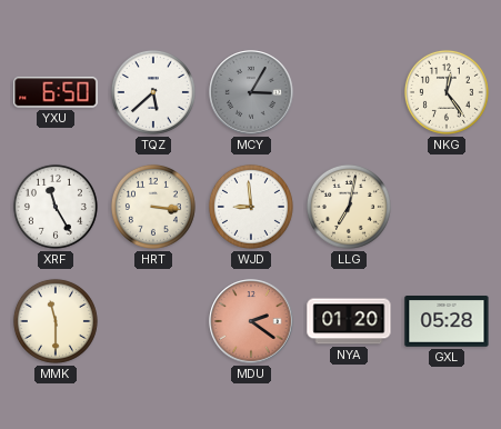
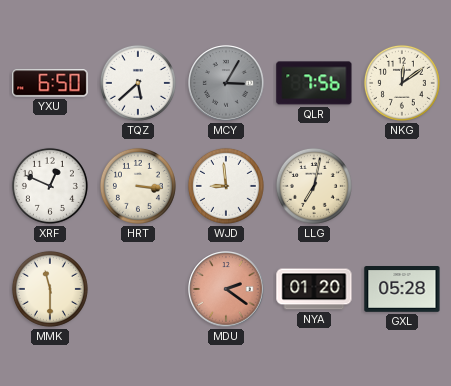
QLR: none -> 7:56 (314, 83)
NKG: 12:24 -> 12:09 (402, 83)
XRF: 11:25 -> 12:49 (50, 186)
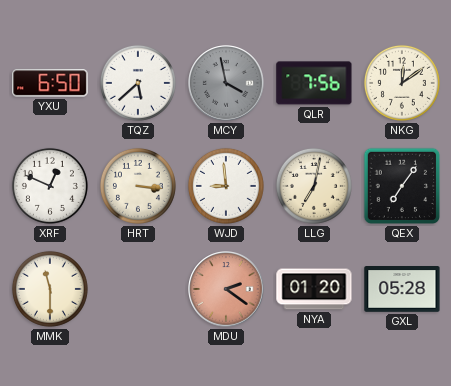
MCY: 3:05 -> 3:58 (226, 83)
QEX: none -> 7:06 (402, 186)
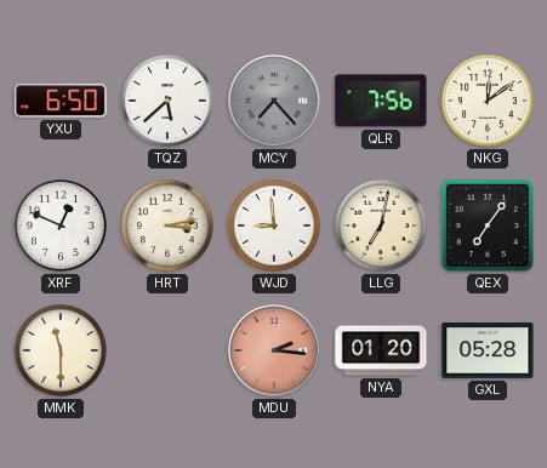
MCY: 3:58 -> 7:23 (274, 101)
HRT: 3:16 -> 3:13 (167, 226)
MDU: 2:21 -> 2:16 (274, 350)
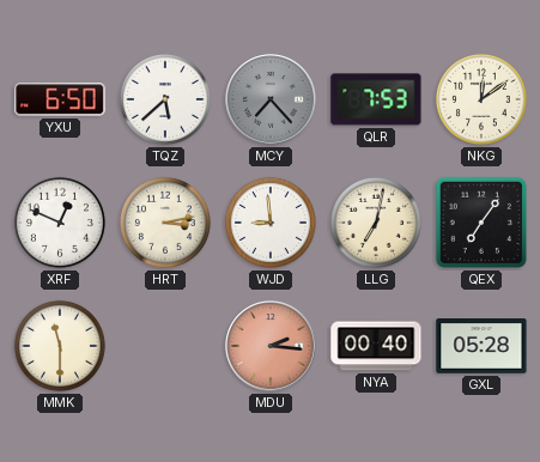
QLR: 7:56 -> 7:53 (376, 99)
NYA: 01:20 -> 00:40 (376, 346)
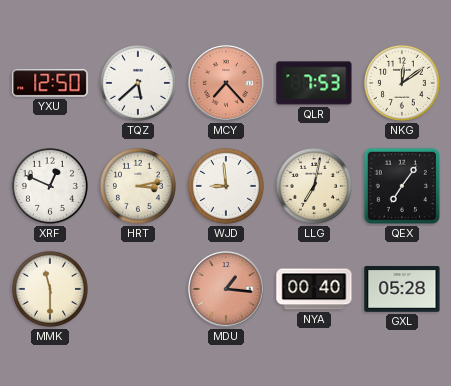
YXU: 6:50 -> 12:50 (50, 83)
MCY dial: grey -> salmon (226, 83)
MDU: 2:16 -> 1:16 (226, 289)
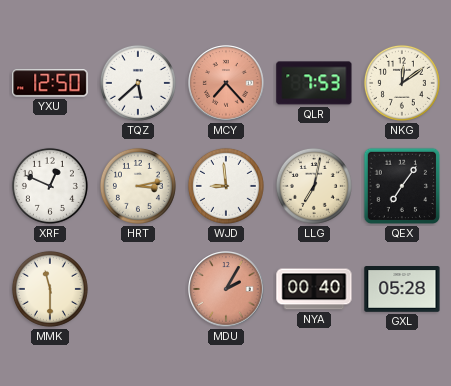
MDU: 1:16 -> 2:05 (226, 289)
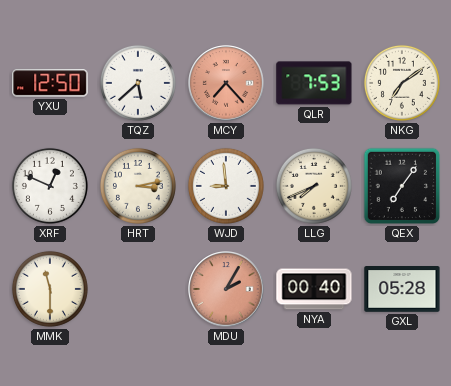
NKG: 12:09 -> 7:09 (402, 83)
LLG: 7:02 -> 7:41 (314, 186)
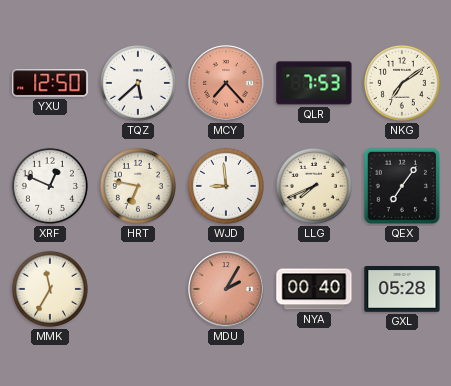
HRT: 3:13 -> 6:47 (138, 186)
MMK: 11:30 -> 11:35 (50, 289)
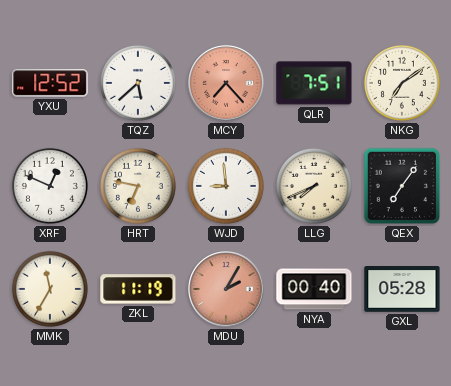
YXU: 12:50 -> 12:52 (50, 83)
QLR: 7:53 -> 7:51 (314, 83)
ZKL: none -> 11:19 (138, 289)
